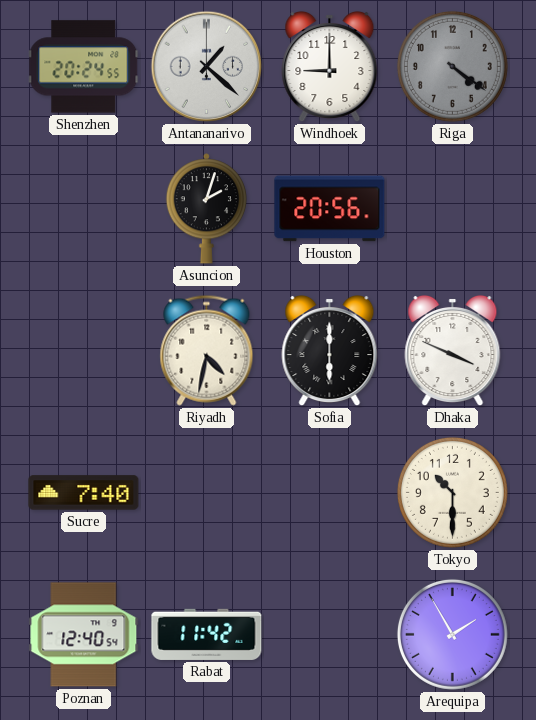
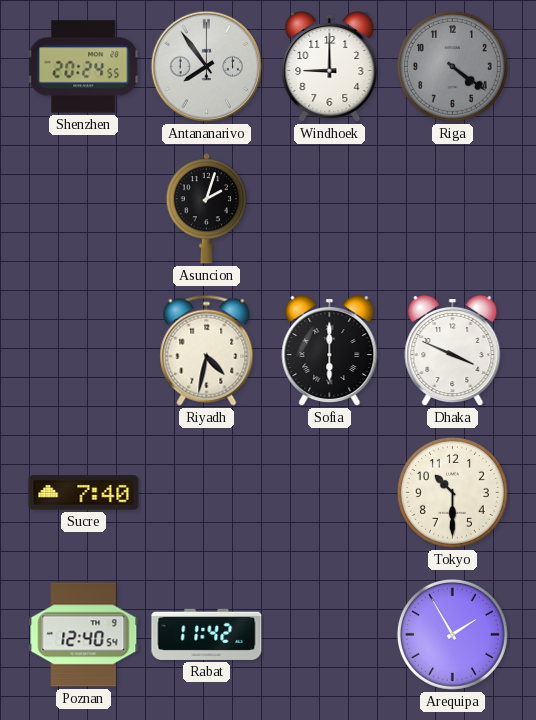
Antananarivo: 1:22 -> 7:54 (207, 67)
Houston: 20:56 -> none (330, 209)
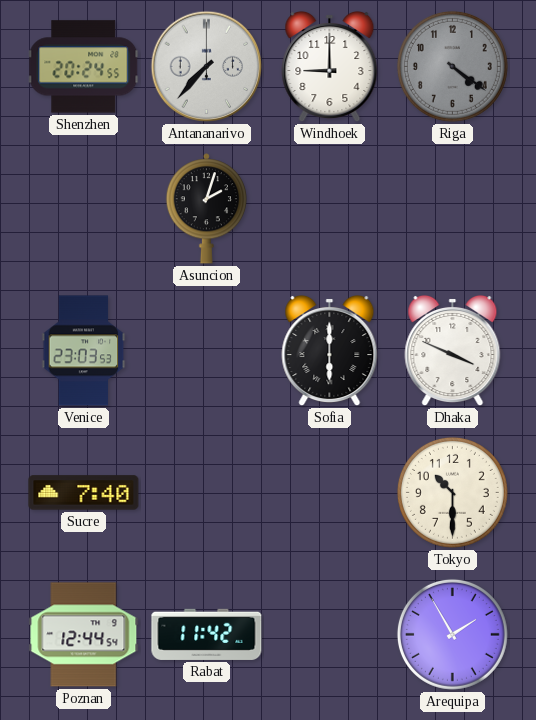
Antananarivo: 7:54 -> 7:37 (207, 67)
Venice: none -> 23:03 (84, 351)
Riyadh: 4:32 -> none (207, 350)
Poznan: 12:40 -> 12:44 (84, 635)
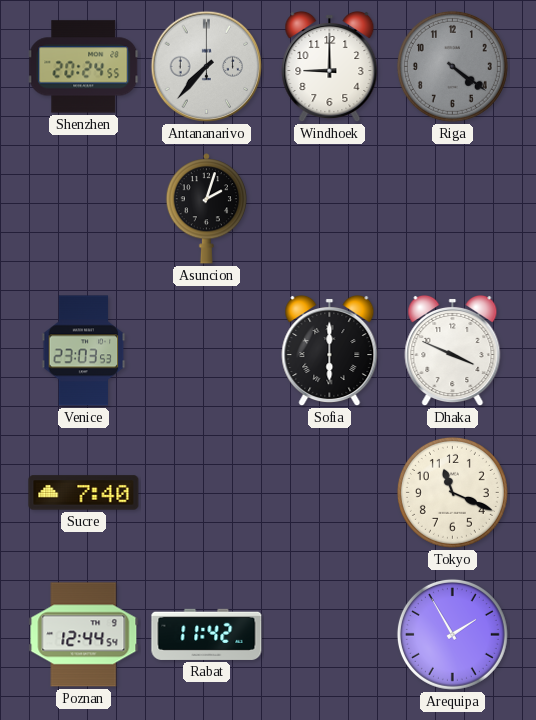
Tokyo: 10:30 -> 11:19 (452, 492)
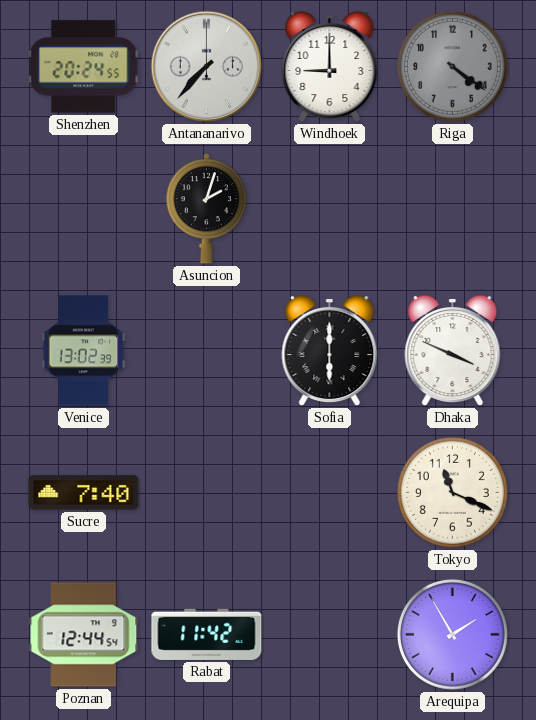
Venice: 23:03 -> 13:02 (84, 351)
